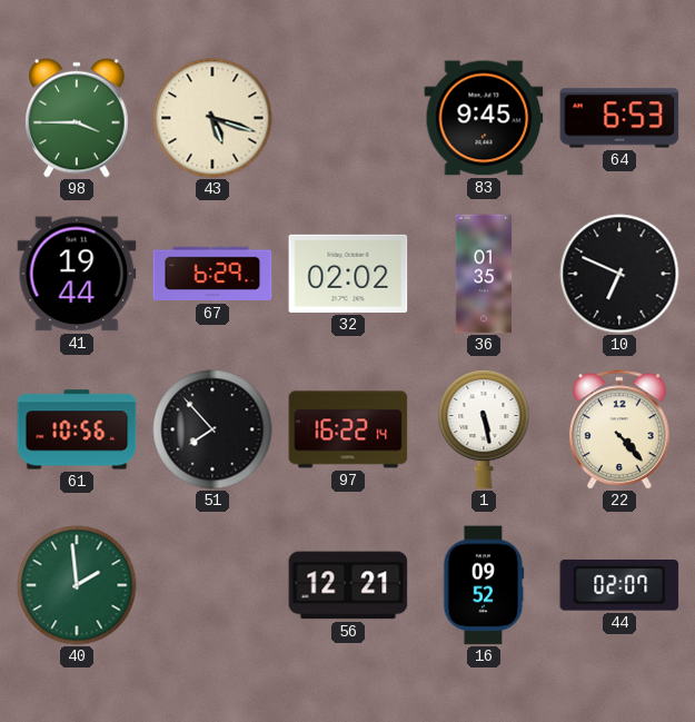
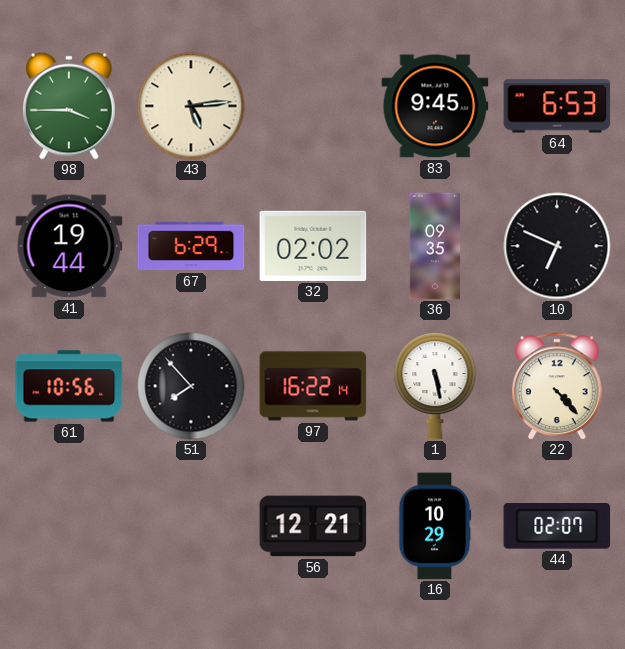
43: 5:18 -> 5:14 (191, 106)
36: 01:35 -> 09:35 (434, 246)
40: 1:59 -> none (77, 585)
16: 09:52 -> 10:29 (435, 526)
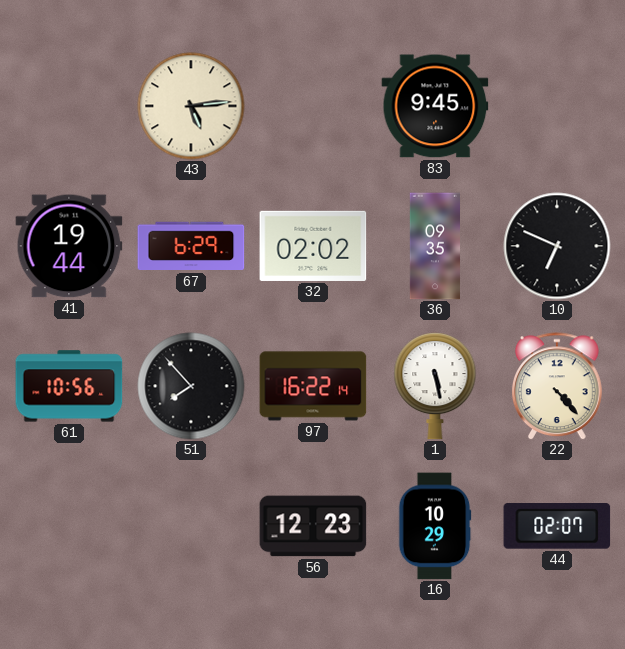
98: 3:45 -> none (69, 106)
64: 6:53 -> none (557, 106)
56: 12:21 -> 12:23 (313, 526)
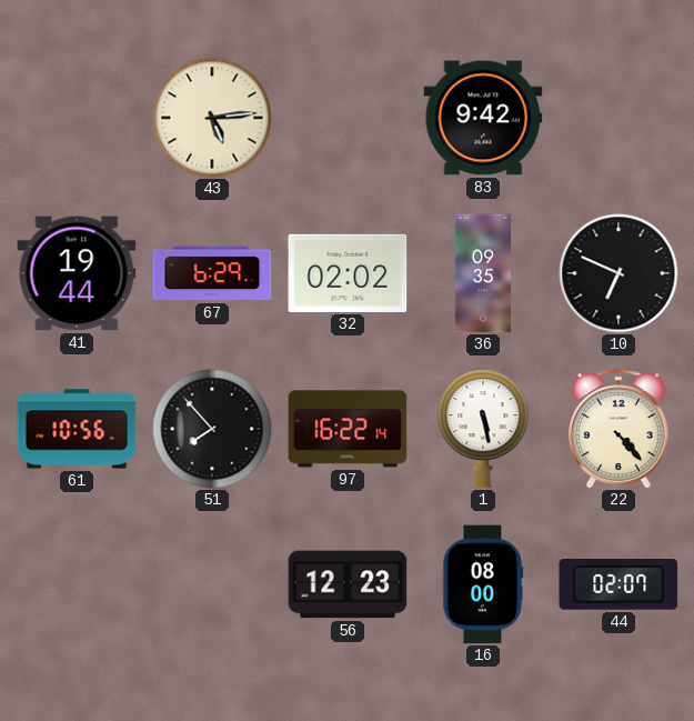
83: 9:45 -> 9:42 (483, 118)
16: 10:29 -> 08:00 (483, 584)
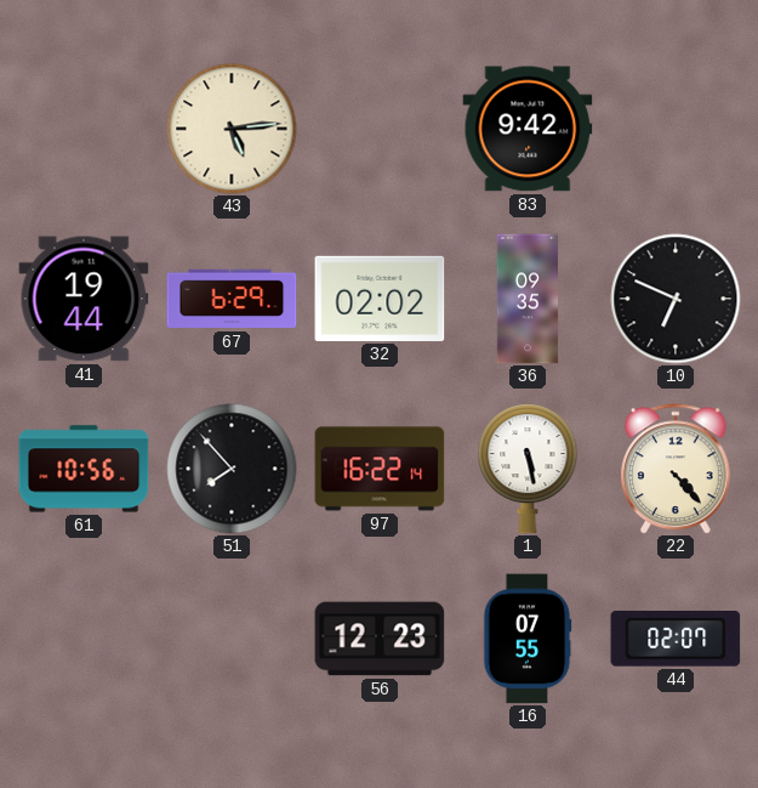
16: 08:00 -> 07:55 (528, 639)
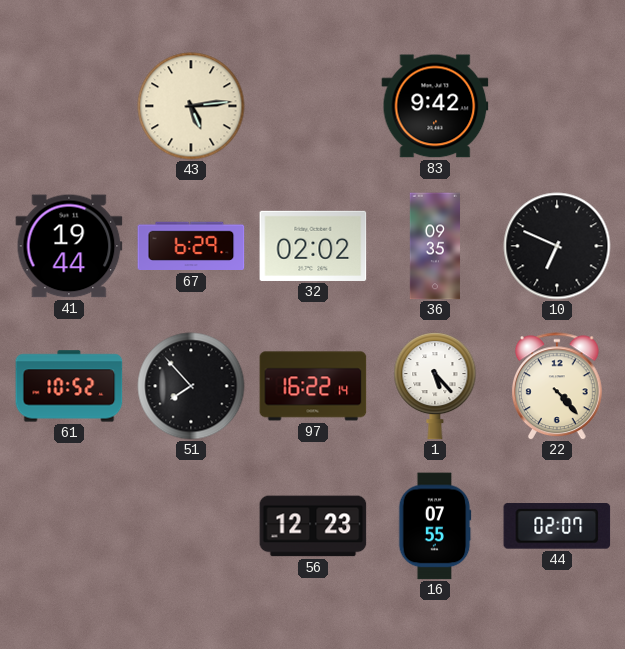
61: 10:56 -> 10:52 (69, 386)
1: 5:28 -> 5:23 (435, 387)
